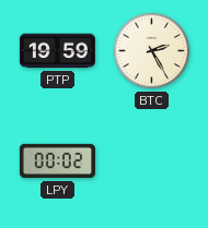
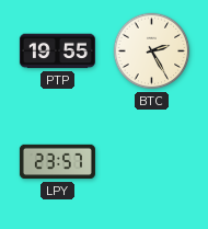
PTP: 19:59 -> 19:55 (57, 51)
LPY: 00:02 -> 23:57 (57, 162)
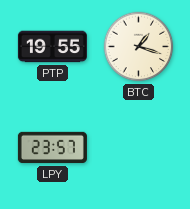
BTC: 2:25 -> 1:18 (139, 47)
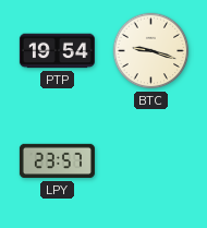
PTP: 19:55 -> 19:54 (57, 51)
BTC: 1:18 -> 9:18 (151, 51)
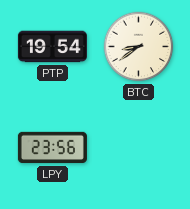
BTC: 9:18 -> 8:39 (139, 47)
LPY: 23:57 -> 23:56 (52, 148)
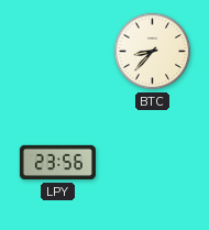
PTP: 19:54 -> none (52, 47)
BTC: 8:39 -> 8:37 (153, 52)
